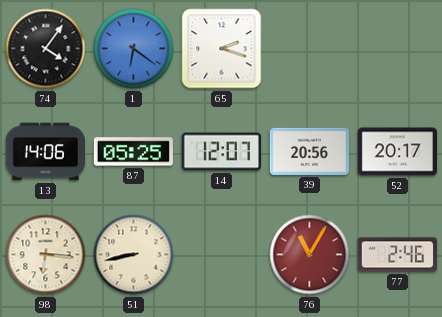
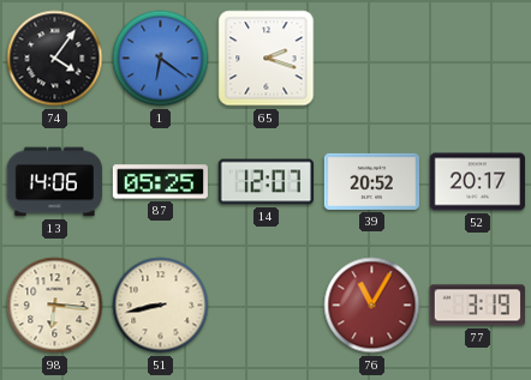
39: 20:56 -> 20:52 (371, 181)
77: 2:46 -> 3:19 (477, 306)
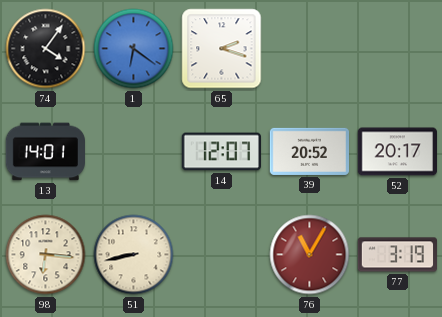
13: 14:06 -> 14:01 (45, 152)
87: 05:25 -> none (160, 182)
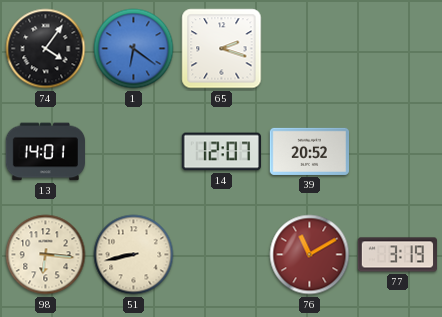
52: 20:17 -> none (397, 152)
76: 11:05 -> 11:10 (310, 255)
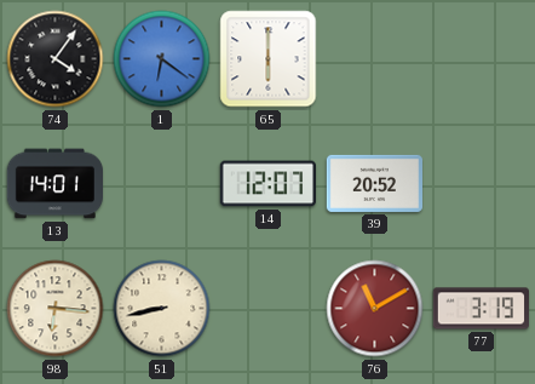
65: 2:18 -> 6:00 (269, 59)
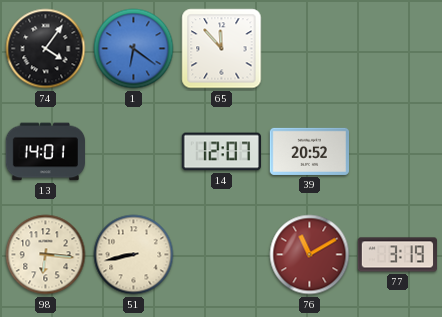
65: 6:00 -> 11:53 (222, 49)
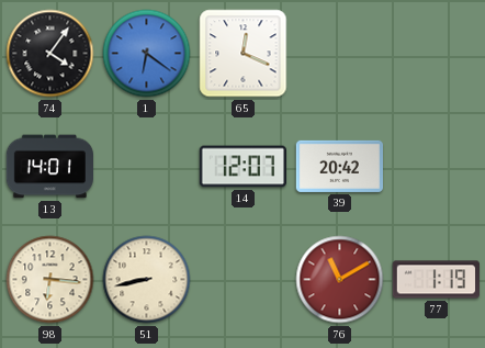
65: 11:53 -> 12:19 (244, 54)
39: 20:52 -> 20:42 (339, 166)
77: 3:19 -> 1:19 (436, 280)
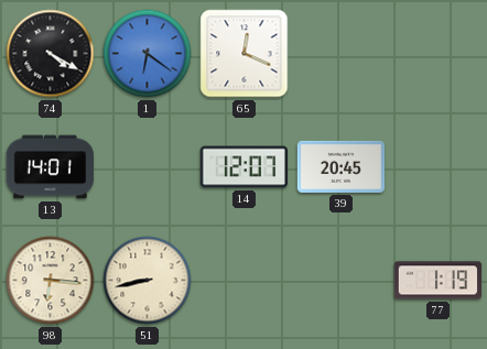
74: 4:06 -> 4:20 (51, 54)
39: 20:42 -> 20:45 (340, 166)
76: 11:10 -> none (340, 280)
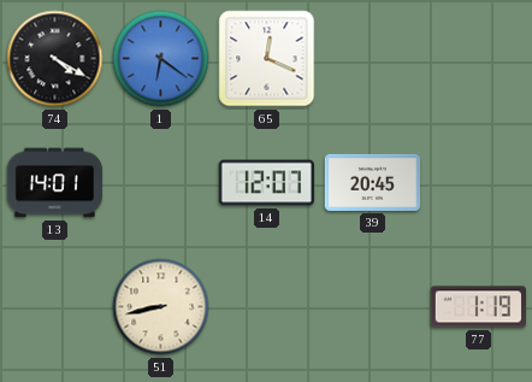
98: 6:16 -> none (51, 281)
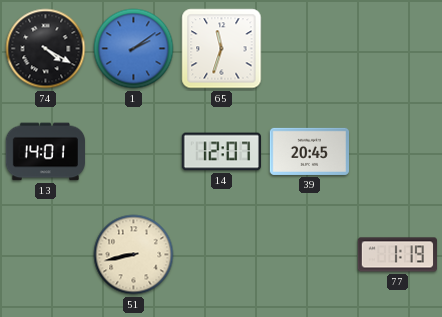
1: 6:21 -> 2:09 (134, 49)
65: 12:19 -> 11:33 (222, 49)
